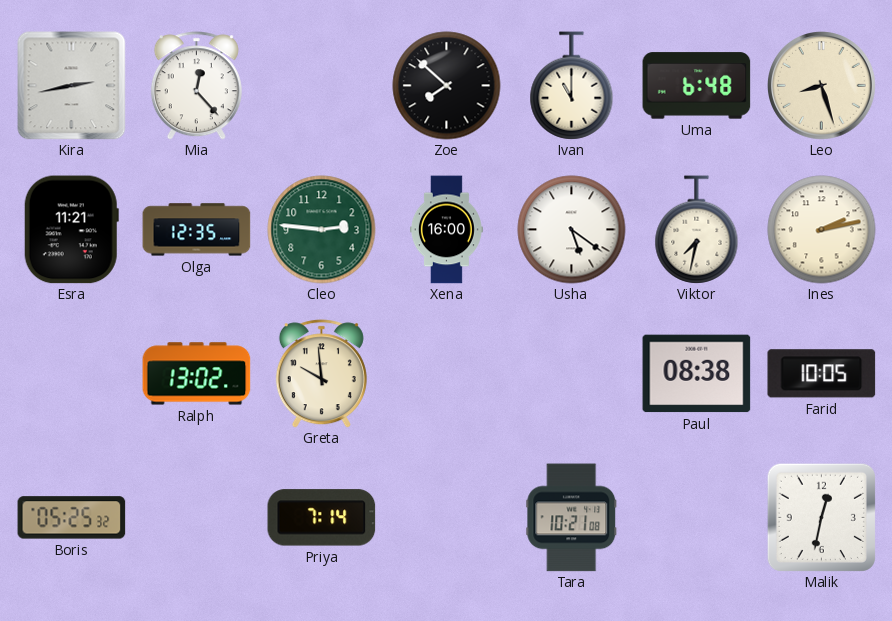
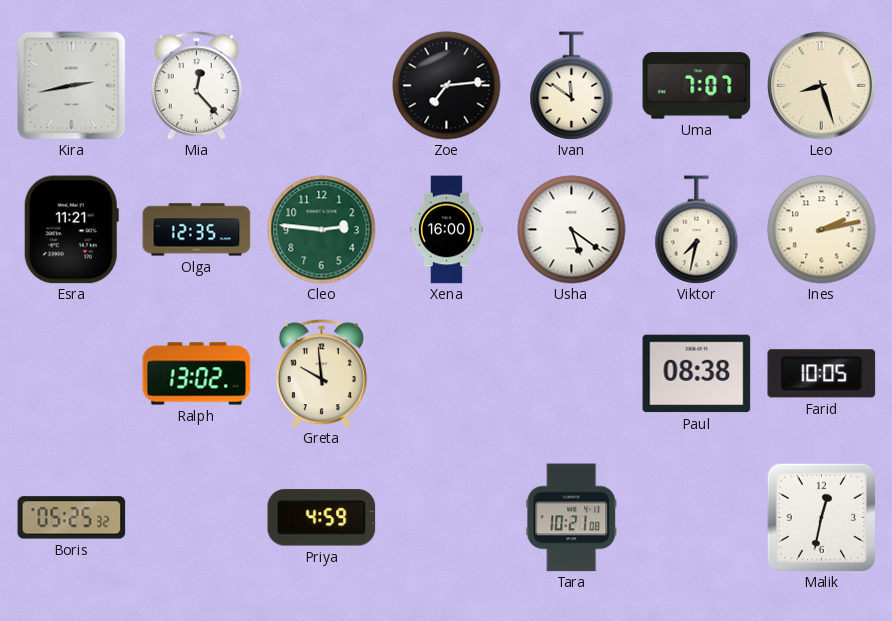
Zoe: 7:52 -> 7:14 (447, 86)
Ivan: 11:00 -> 11:51 (572, 86)
Uma: 6:48 -> 7:07 (697, 86)
Priya: 7:14 -> 4:59 (322, 518)
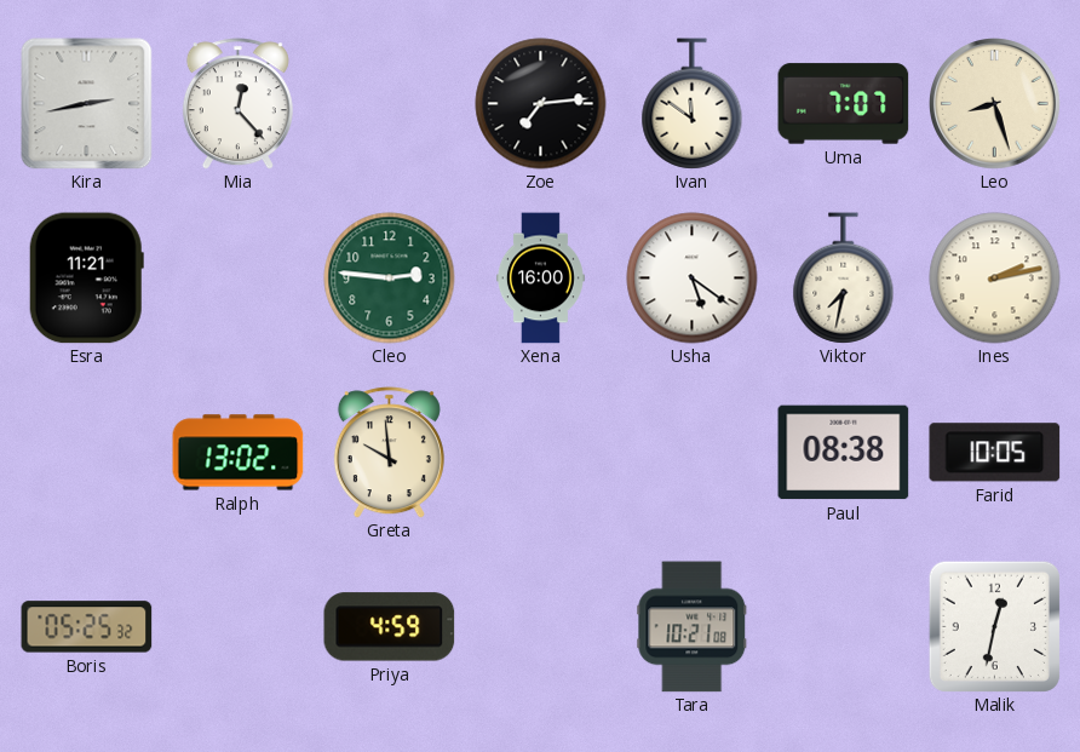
Olga: 12:35 -> none (197, 230)
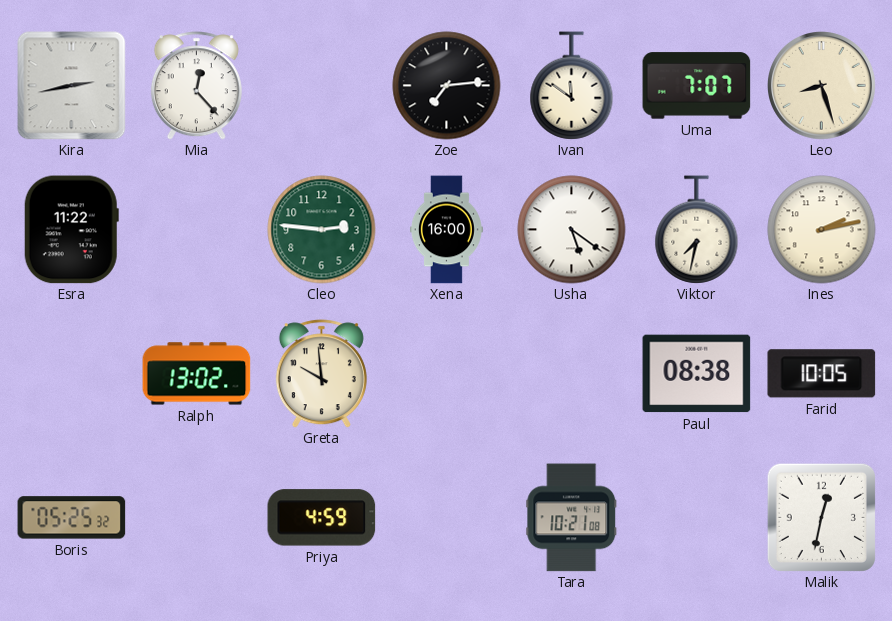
Esra: 11:21 -> 11:22 (71, 230)
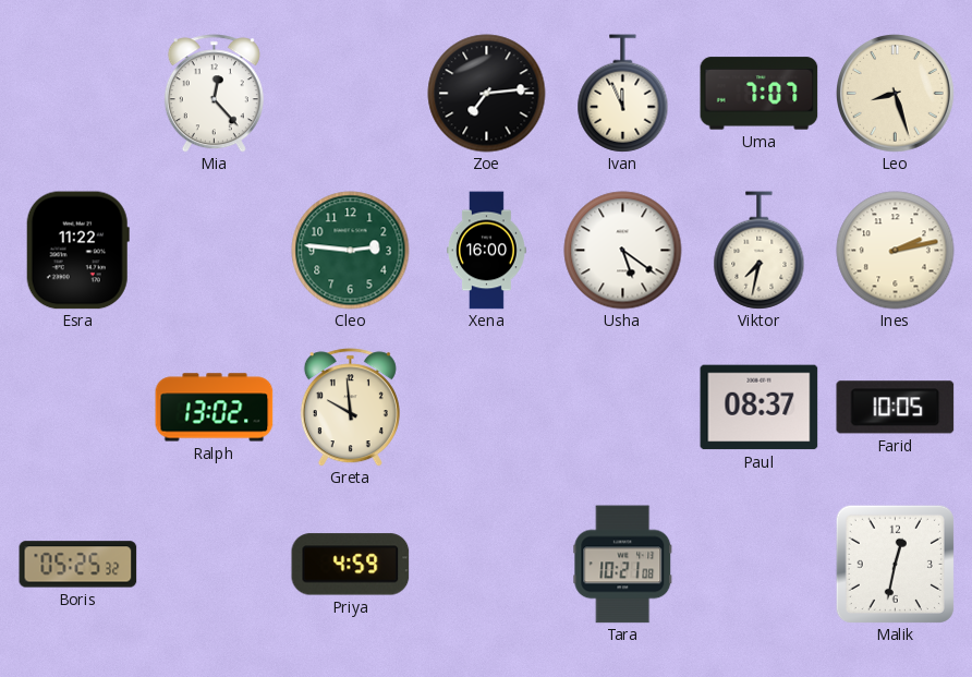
Kira: 2:43 -> none (72, 86)
Ivan: 11:51 -> 11:56 (623, 94)
Paul: 08:38 -> 08:37 (760, 408)
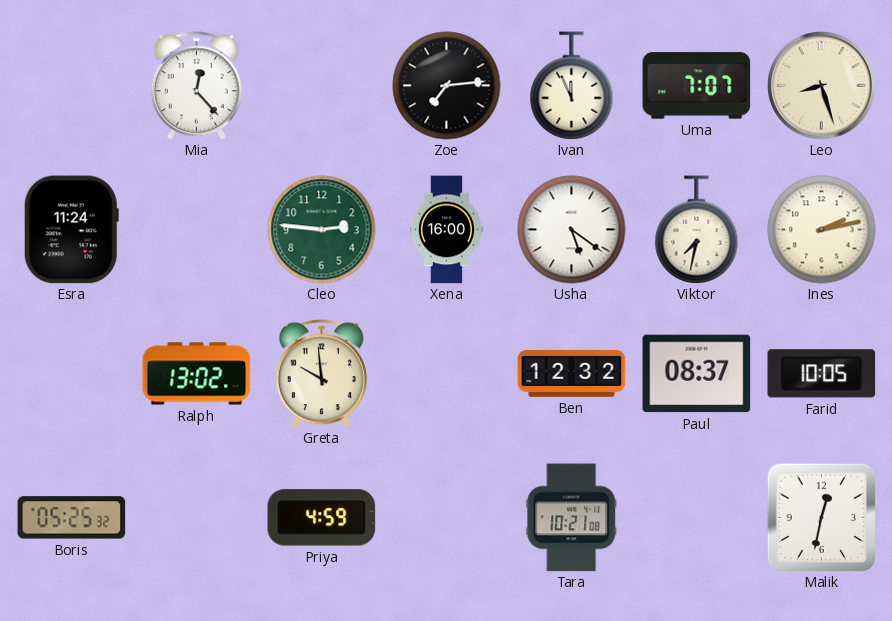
Esra: 11:22 -> 11:24 (71, 230)
Ben: none -> 12:32 (572, 373)
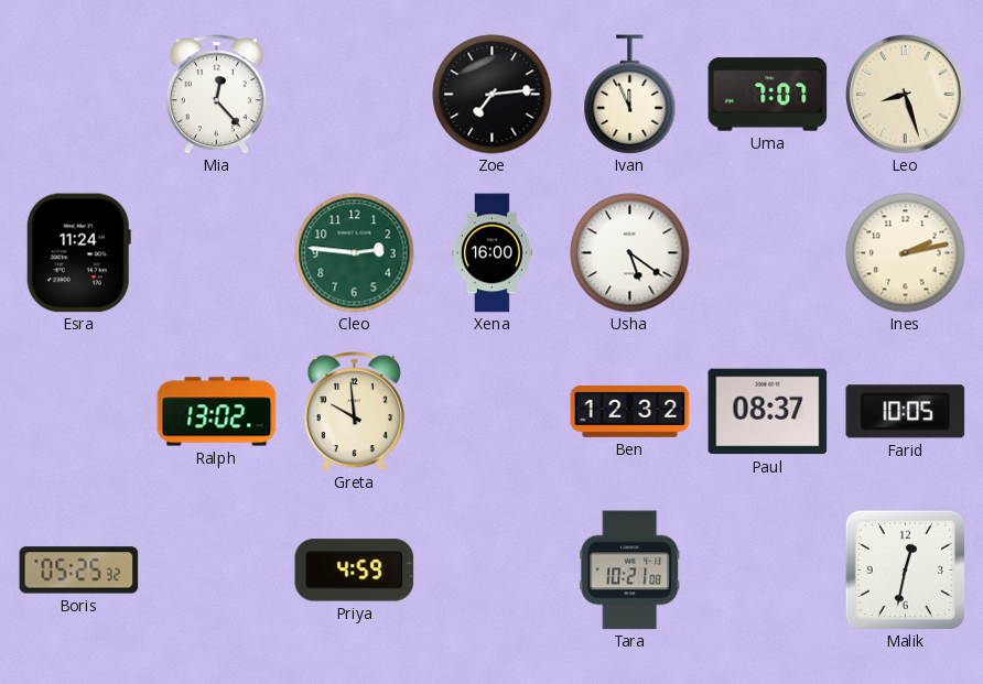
Viktor: 7:32 -> none (697, 230)
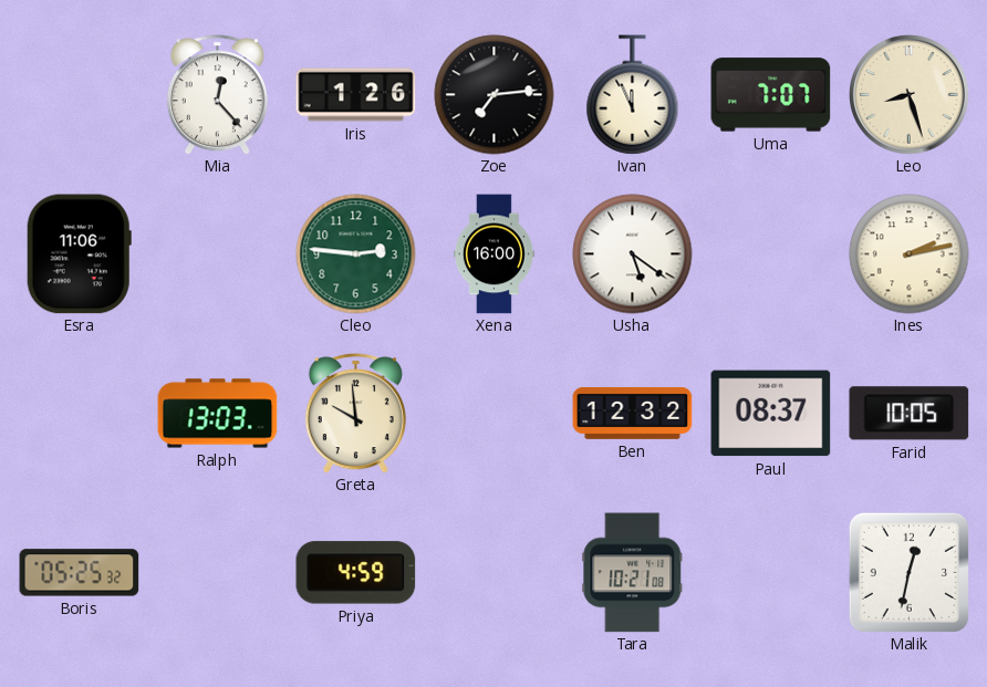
Iris: none -> 1:26 (356, 95)
Esra: 11:24 -> 11:06 (79, 254)
Ralph: 13:02 -> 13:03 (218, 414)
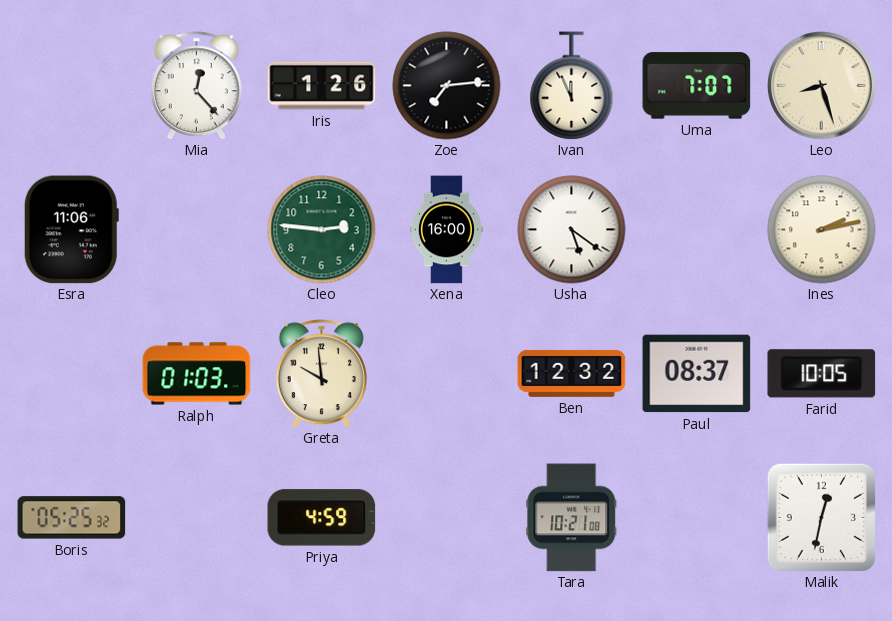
Ralph: 13:03 -> 01:03 (197, 374)
